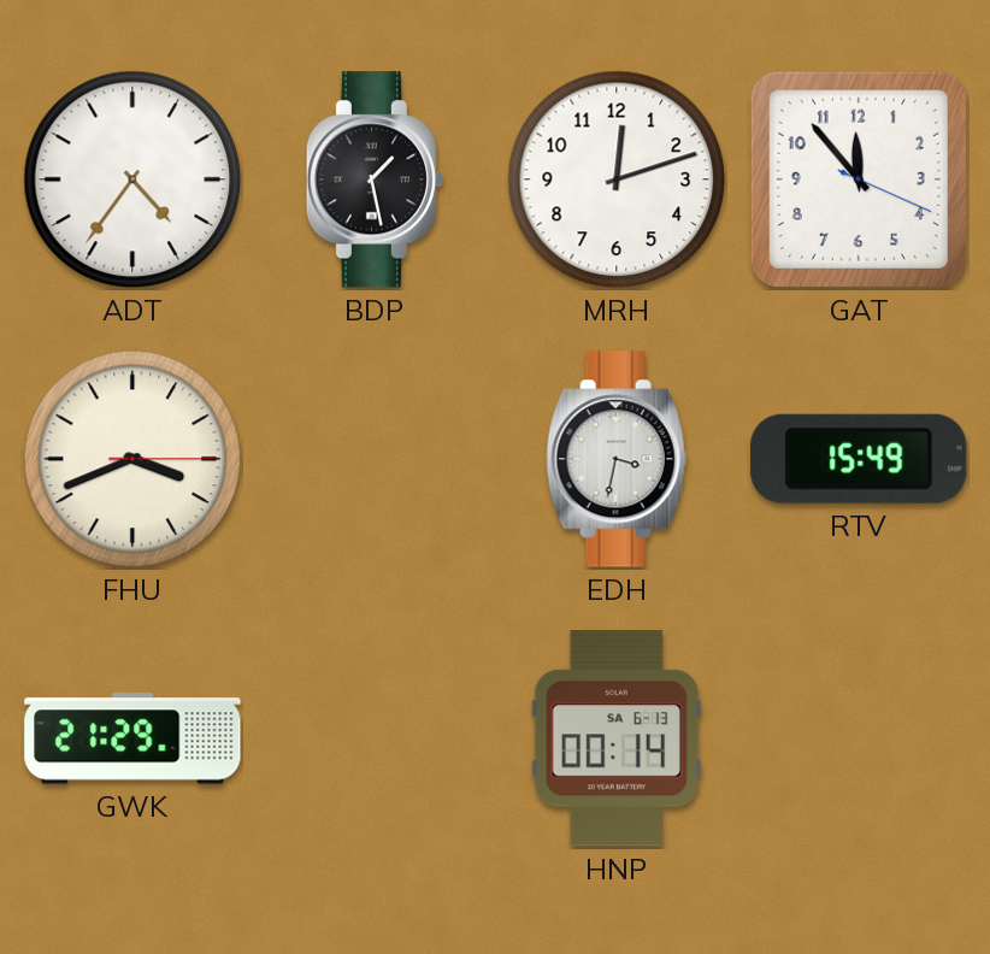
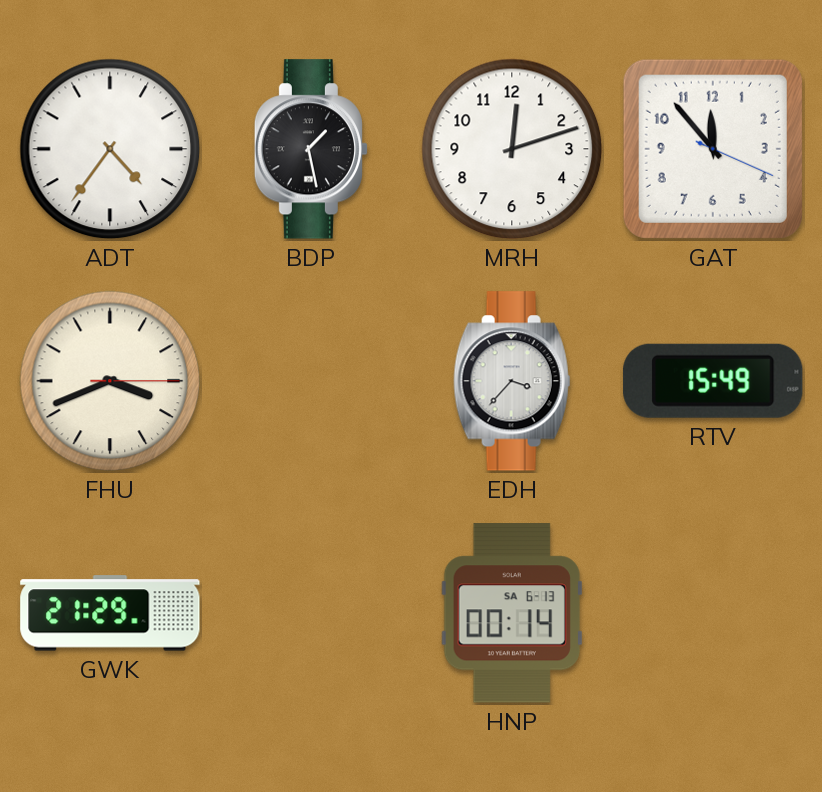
EDH: 3:32 -> 3:37 (512, 381)
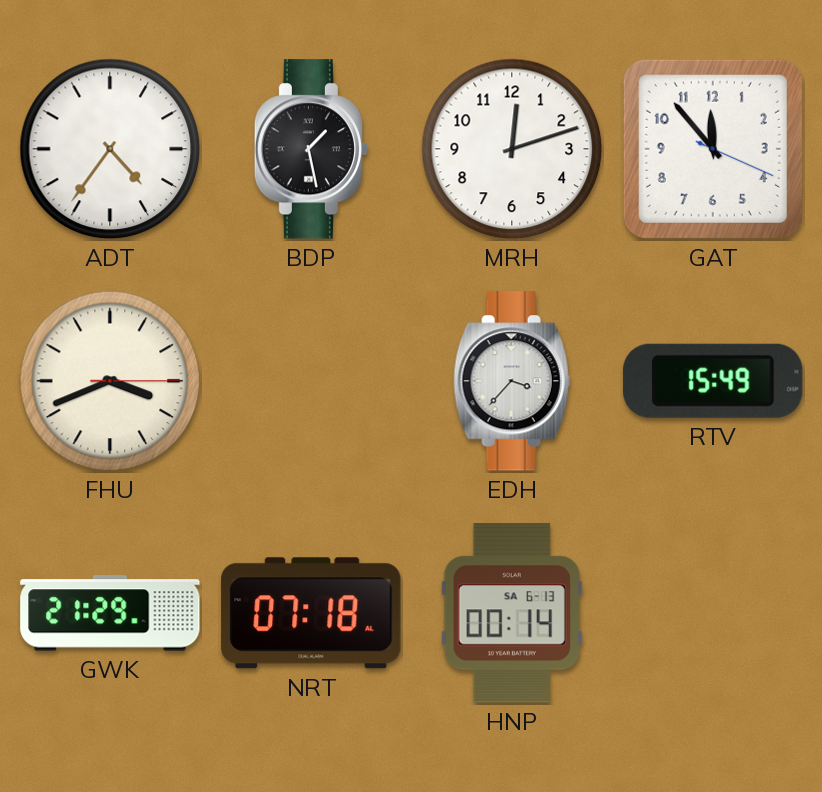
NRT: none -> 07:18 (311, 613)
